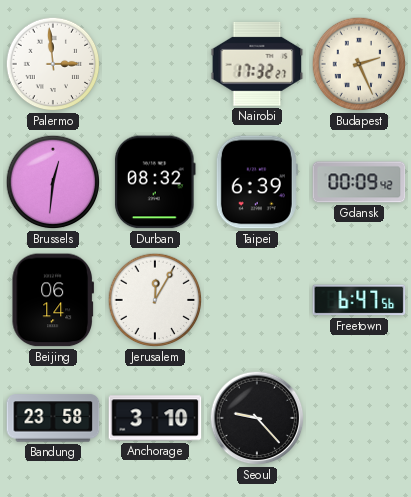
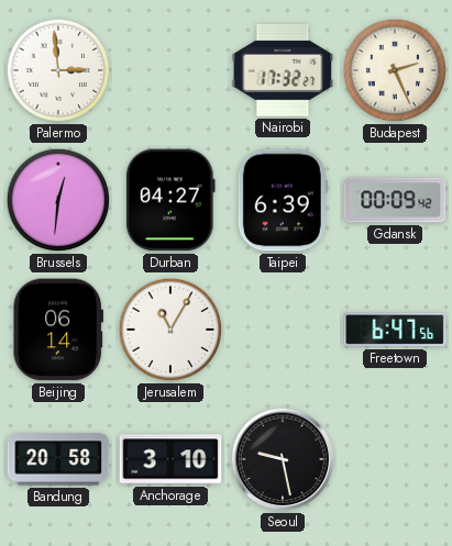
Durban: 08:32 -> 04:27 (170, 200)
Jerusalem: 12:05 -> 11:05 (170, 330)
Bandung: 23:58 -> 20:58 (58, 459)
Seoul: 9:23 -> 9:28 (283, 459)
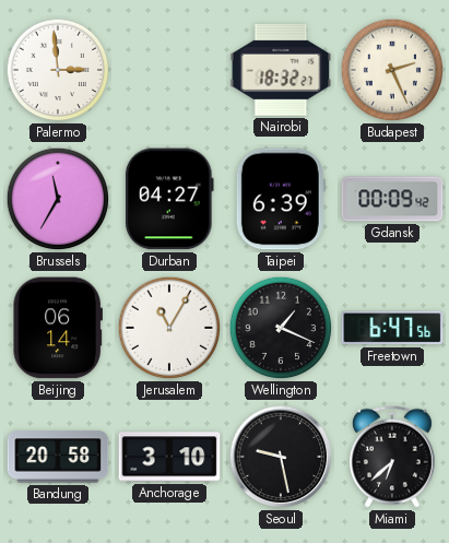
Nairobi: 17:32 -> 18:32 (281, 70)
Brussels: 12:31 -> 11:35 (58, 199)
Wellington: none -> 1:19 (281, 328)
Miami: none -> 6:38 (392, 457)
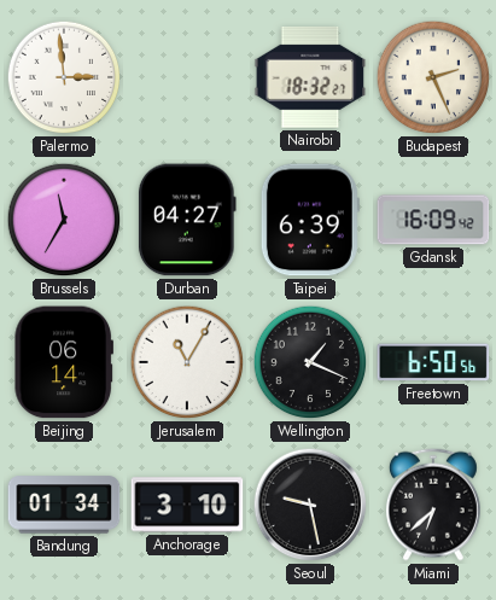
Gdansk: 00:09 -> 16:09 (433, 220)
Freetown: 6:47 -> 6:50 (433, 362)
Bandung: 20:58 -> 01:34 (64, 505)
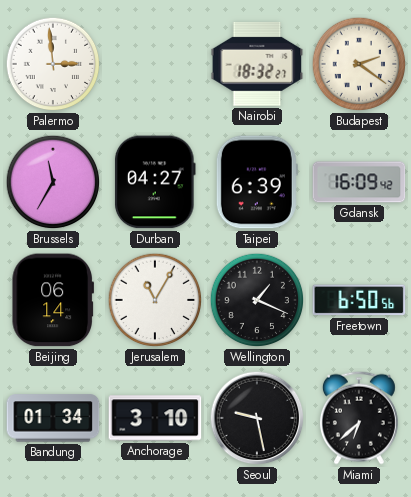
Budapest: 2:26 -> 2:21 (359, 64)
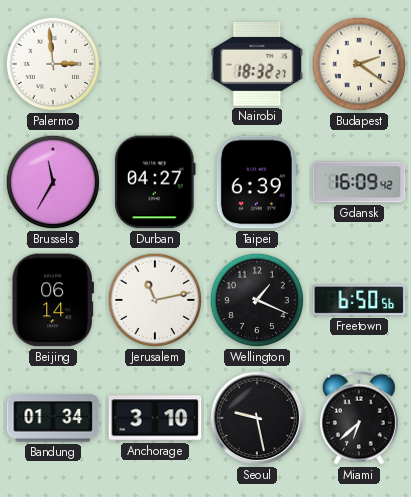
Jerusalem: 11:05 -> 11:13 (155, 300)
